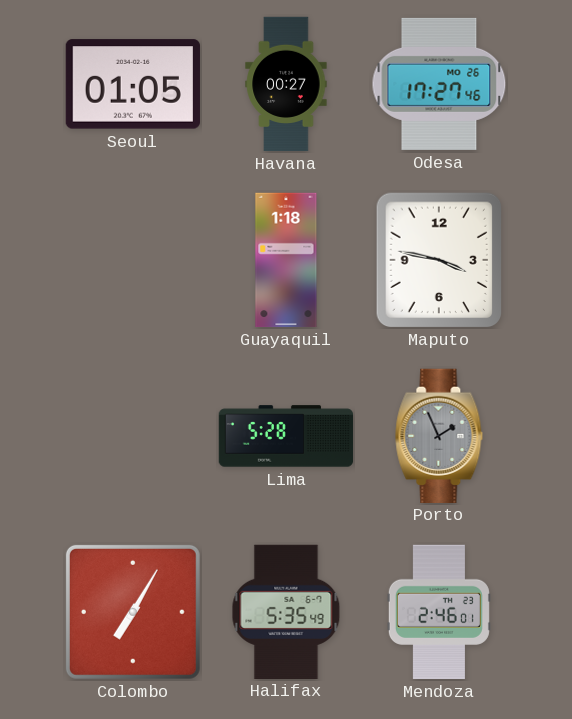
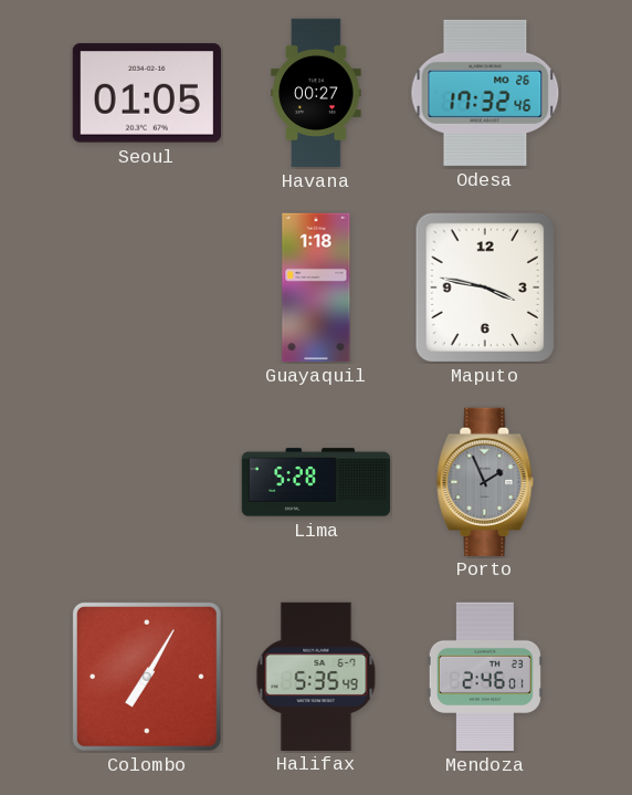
Odesa: 17:27 -> 17:32 (485, 93)
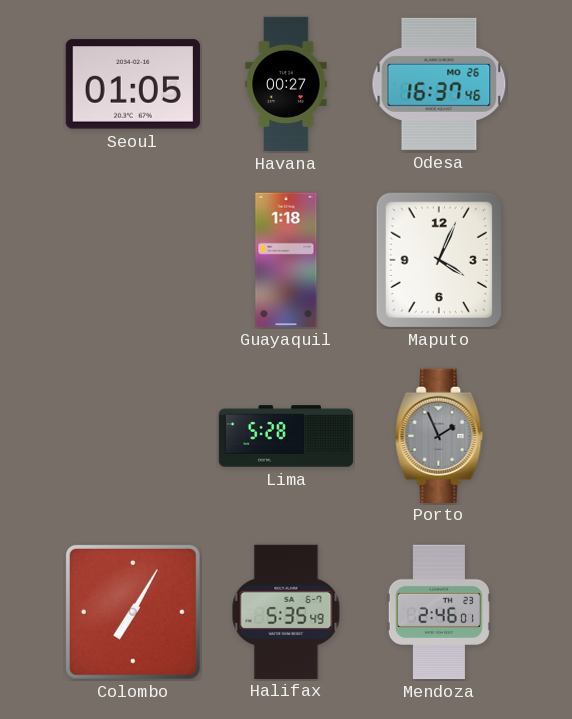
Odesa: 17:32 -> 16:37 (439, 84)
Maputo: 3:47 -> 4:04 (439, 260)
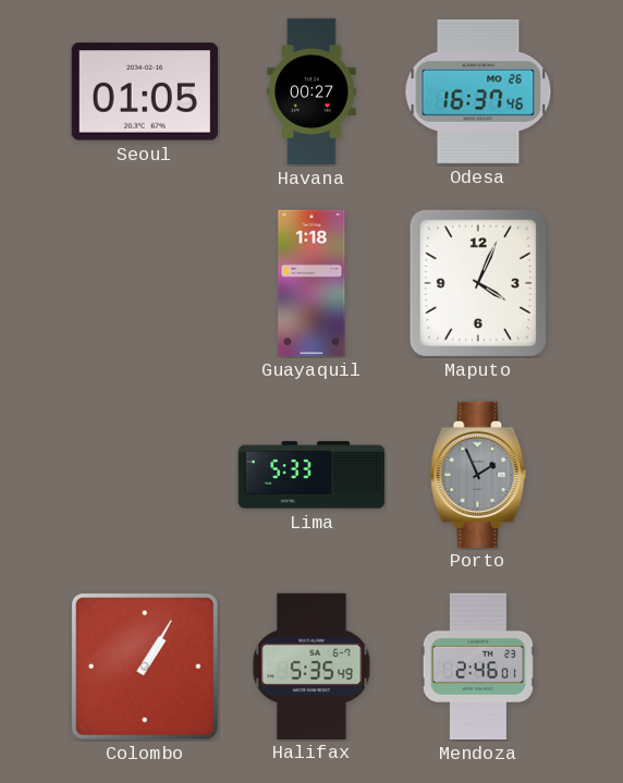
Lima: 5:28 -> 5:33 (311, 475)
Colombo: 7:05 -> 1:05 (145, 666)
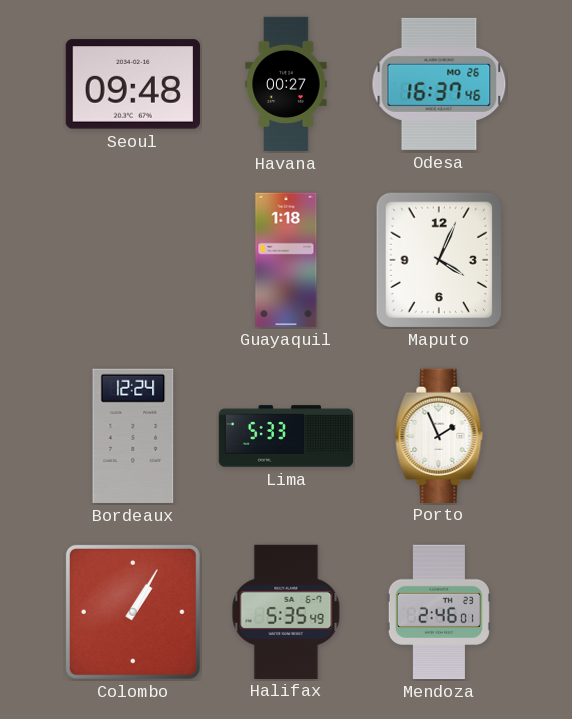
Seoul: 01:05 -> 09:48 (133, 84)
Bordeaux: none -> 12:24 (133, 436)
Porto dial: grey -> white (439, 435)
